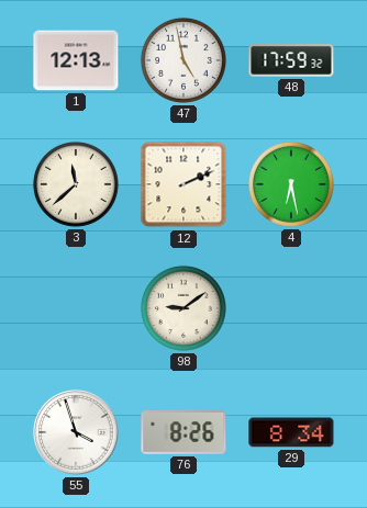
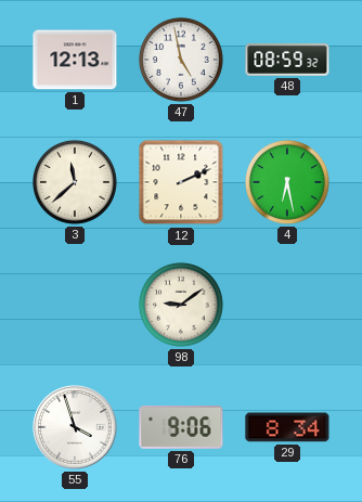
48: 17:59 -> 08:59 (287, 61)
76: 8:26 -> 9:06 (181, 428)
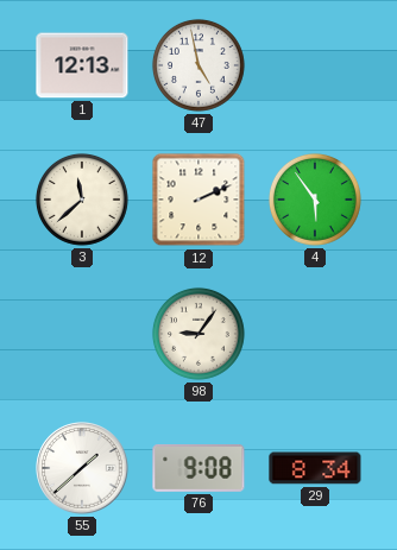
48: 08:59 -> none (287, 61)
4: 6:28 -> 5:54 (315, 200)
98: 9:09 -> 9:06 (198, 334)
55: 3:57 -> 1:38 (82, 468)
76: 9:06 -> 9:08 (198, 469)
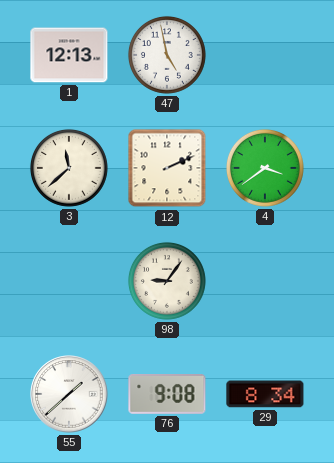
4: 5:54 -> 3:39 (265, 168)
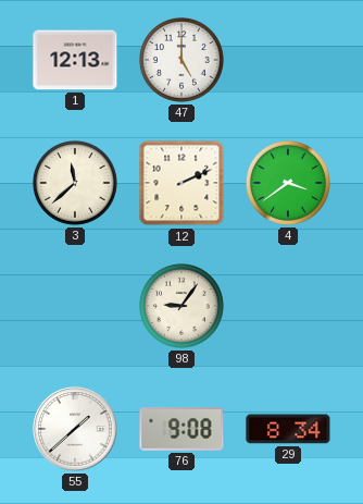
47: 4:58 -> 5:00 (181, 60)
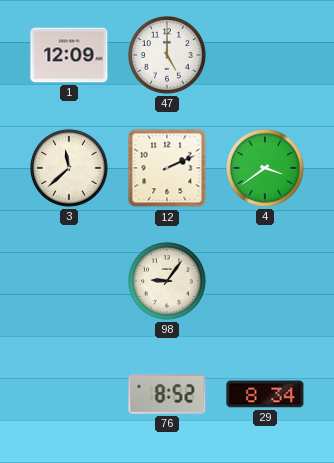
1: 12:13 -> 12:09 (69, 55)
55: 1:38 -> none (75, 429)
76: 9:08 -> 8:52 (167, 395)
